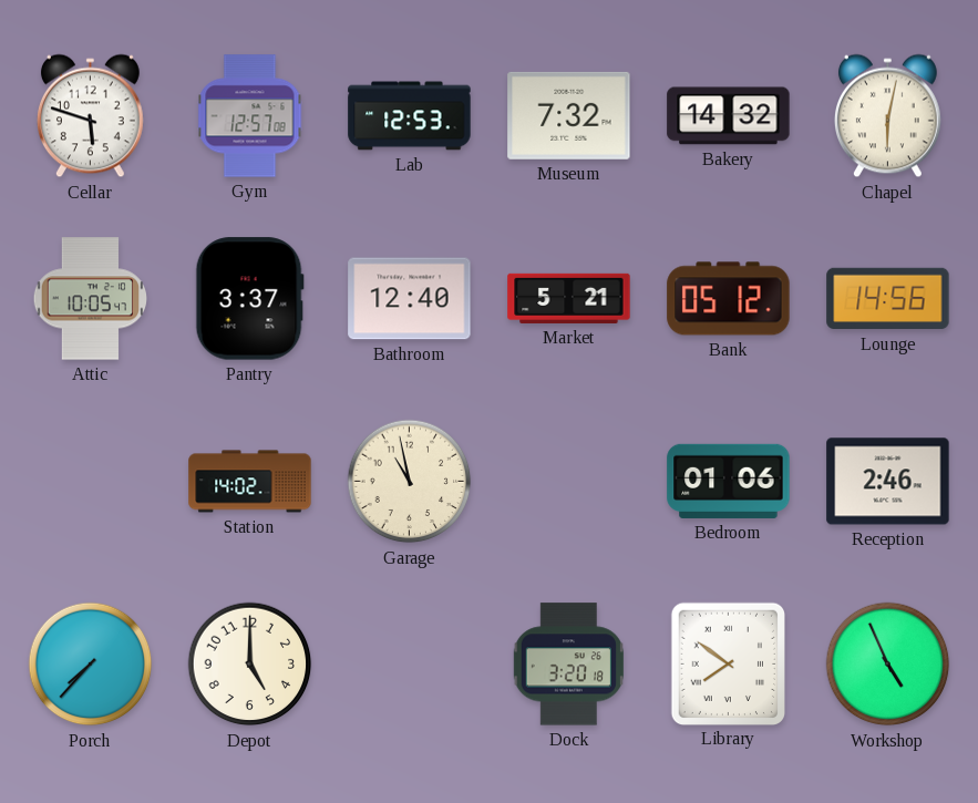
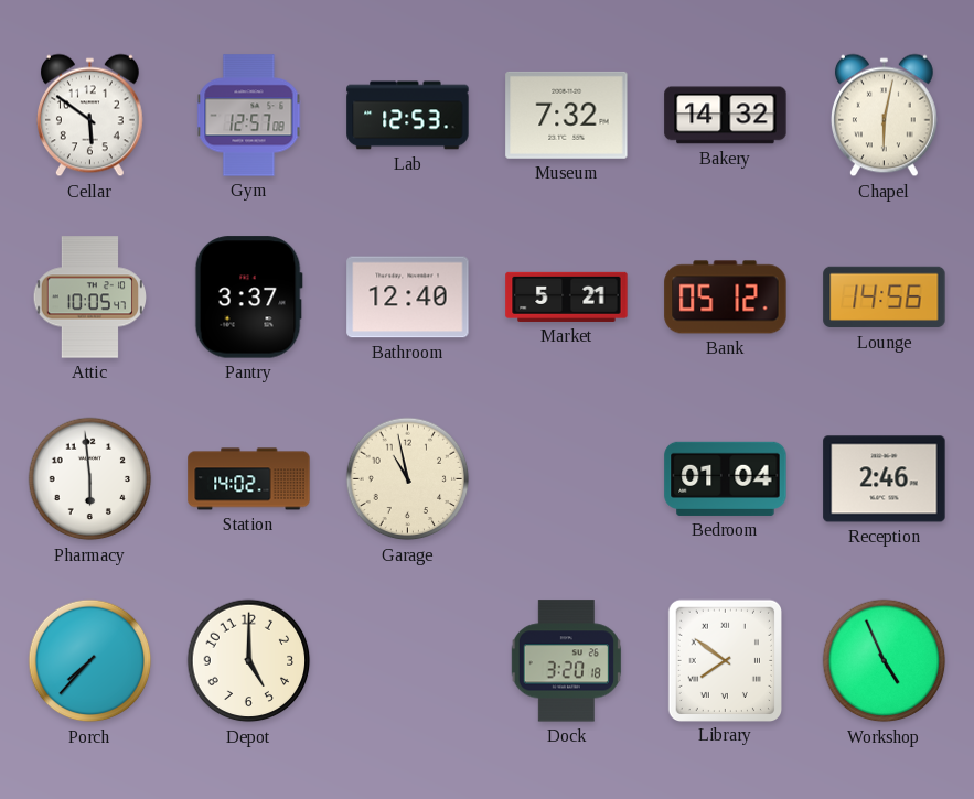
Cellar: 5:48 -> 5:51 (89, 116)
Pharmacy: none -> 5:59 (90, 479)
Bedroom: 01:06 -> 01:04 (726, 478)
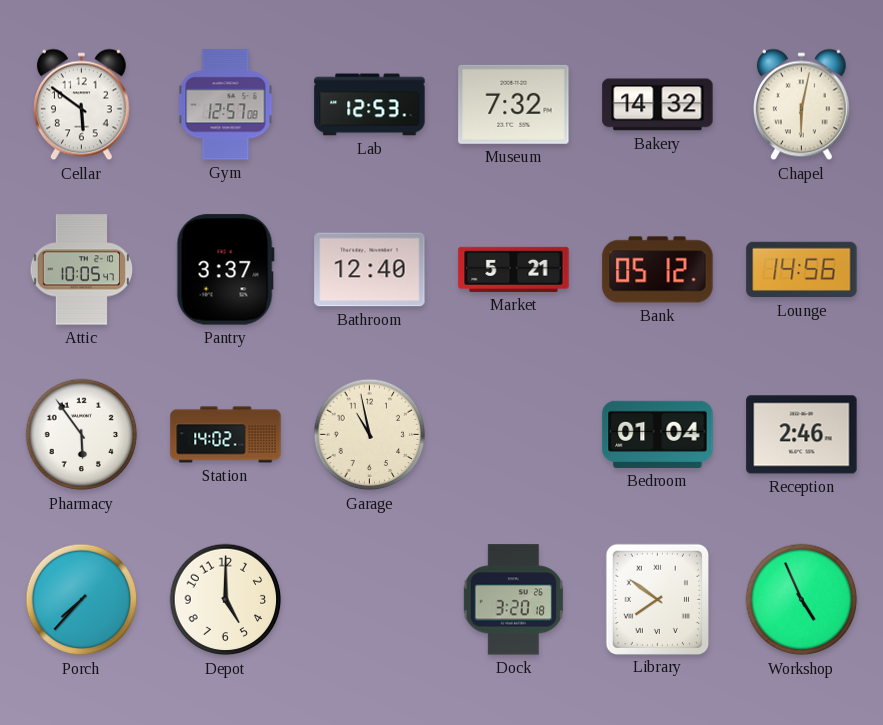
Pharmacy: 5:59 -> 5:54 (82, 435)
